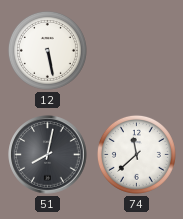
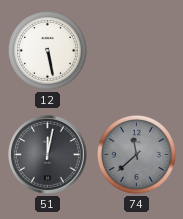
51: 8:02 -> 12:02 (48, 155)
74 dial: white -> grey (136, 154)
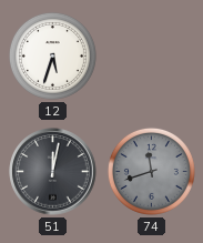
12: 5:28 -> 5:33 (52, 55)
74: 11:38 -> 11:42 (151, 171)
